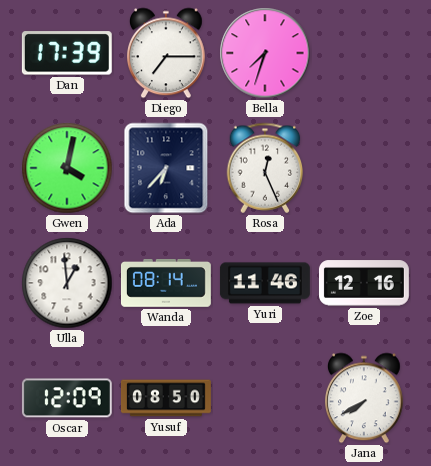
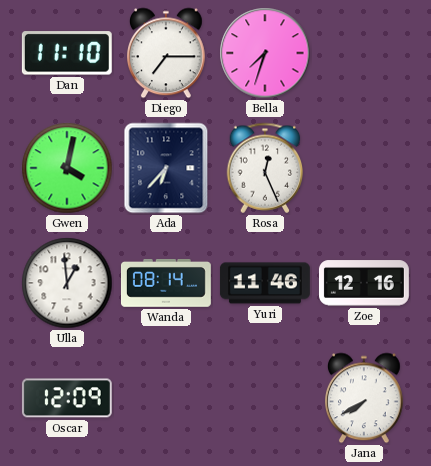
Dan: 17:39 -> 11:10 (67, 53)
Yusuf: 08:50 -> none (166, 398)
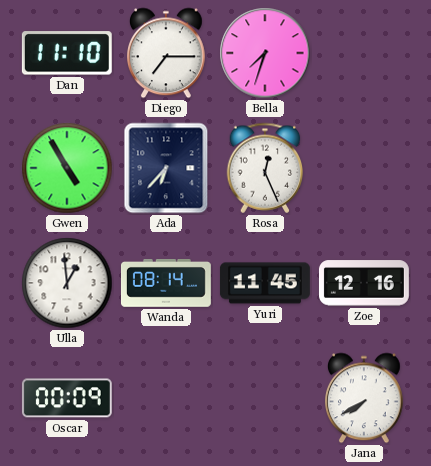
Gwen: 4:02 -> 4:55 (67, 168)
Yuri: 11:46 -> 11:45 (265, 283)
Oscar: 12:09 -> 00:09 (67, 398)
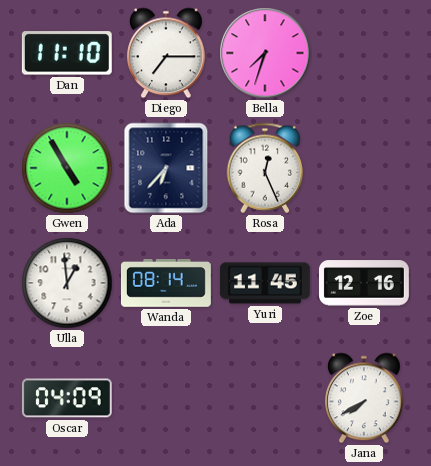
Oscar: 00:09 -> 04:09 (67, 398)
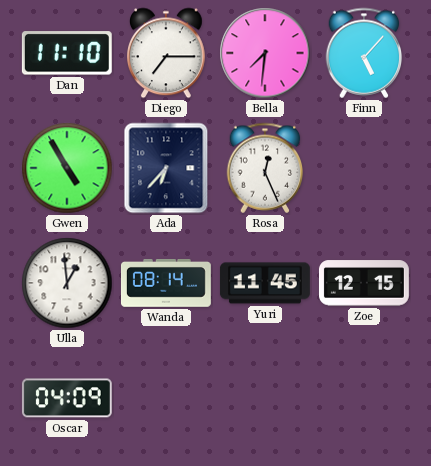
Bella: 7:33 -> 7:31 (265, 53)
Finn: none -> 5:07 (364, 53)
Zoe: 12:16 -> 12:15 (364, 283)
Jana: 7:40 -> none (365, 398)
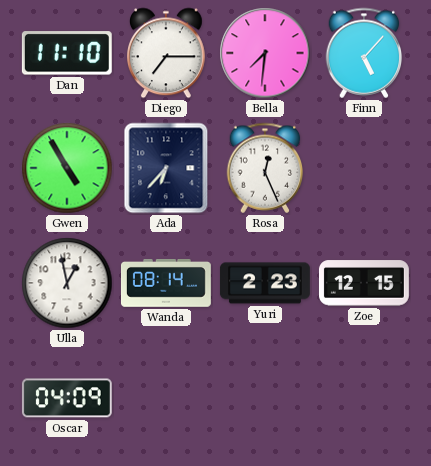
Ulla: 12:59 -> 12:58 (67, 283)
Yuri: 11:45 -> 2:23 (265, 283)
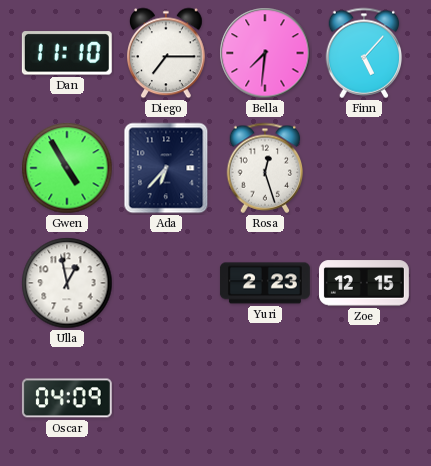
Rosa: 12:26 -> 12:27 (265, 168)
Wanda: 08:14 -> none (166, 284)
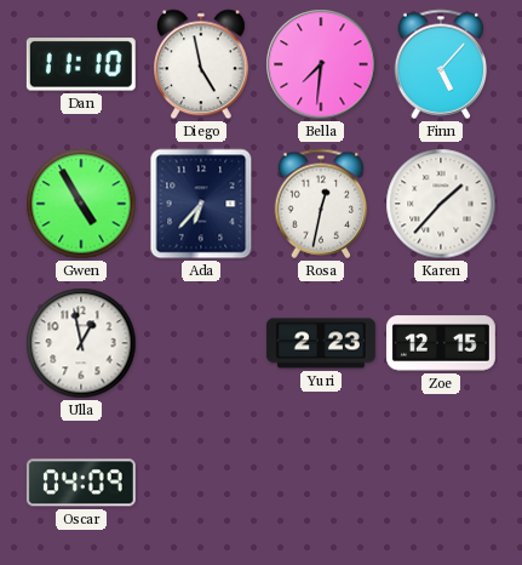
Diego: 7:15 -> 4:58 (202, 64)
Rosa: 12:27 -> 12:32 (321, 204)
Karen: none -> 1:37 (441, 204)
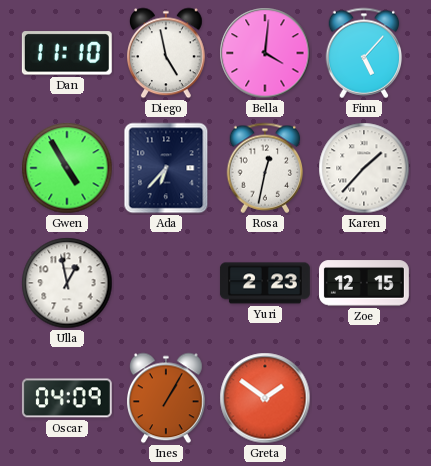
Bella: 7:31 -> 4:01 (265, 53)
Ines: none -> 1:05 (167, 398)
Greta: none -> 1:51 (265, 398)
